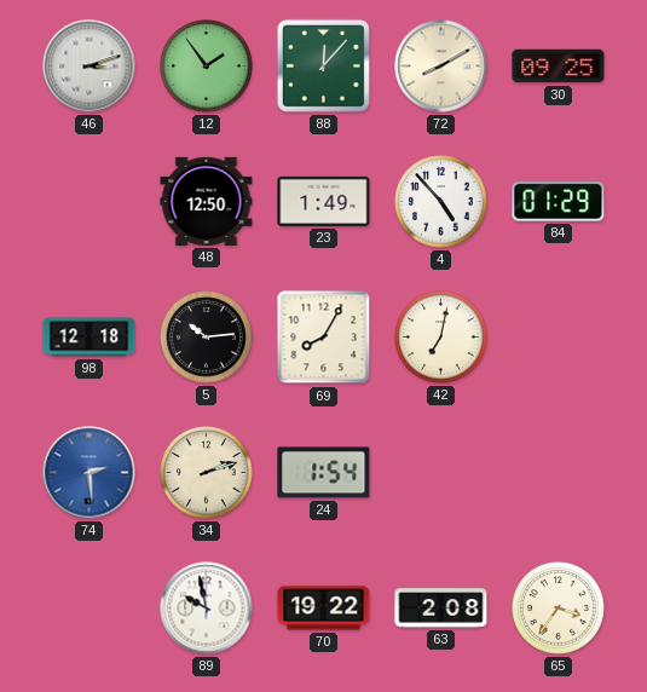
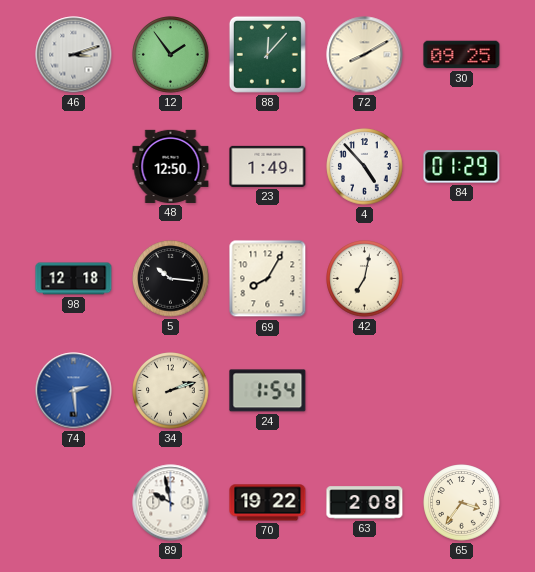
5: 10:14 -> 10:16 (171, 279)
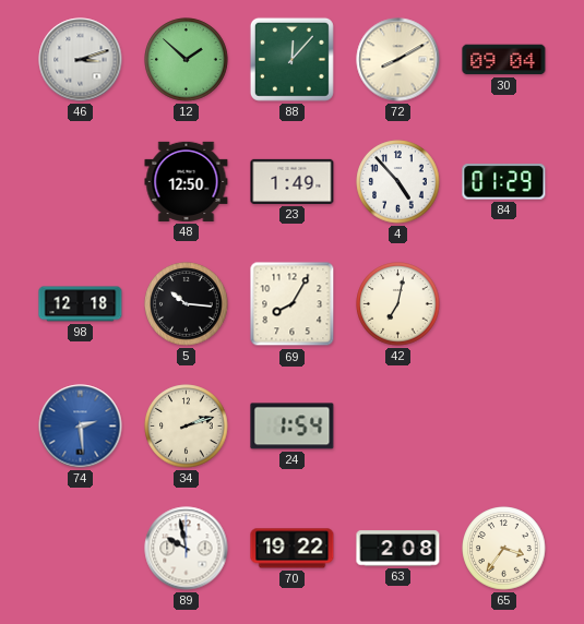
12: 1:54 -> 1:52 (187, 60)
30: 09:25 -> 09:04 (504, 60)
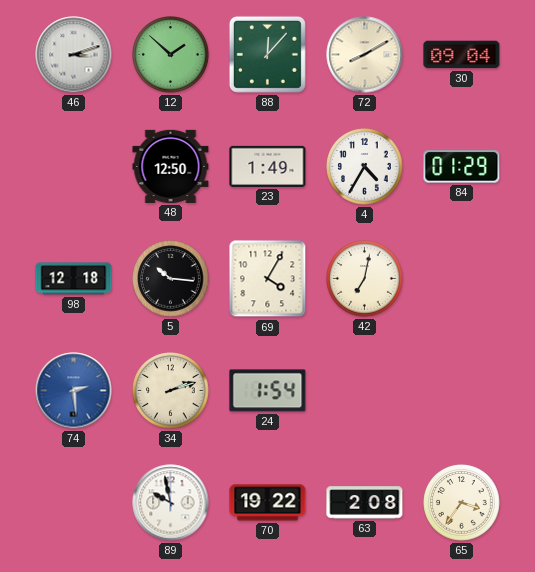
4: 4:53 -> 4:35 (365, 167)
69: 8:05 -> 4:05 (268, 279)
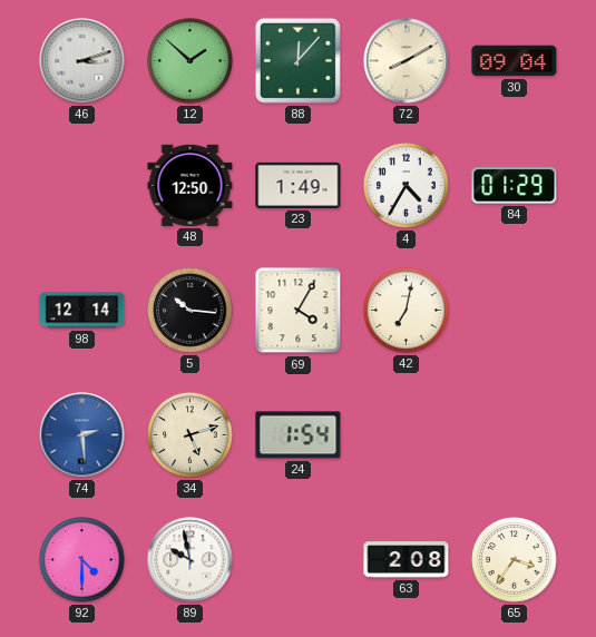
98: 12:18 -> 12:14 (82, 311)
34: 2:12 -> 5:12 (190, 435)
92: none -> 4:30 (82, 560)
70: 19:22 -> none (268, 503)
